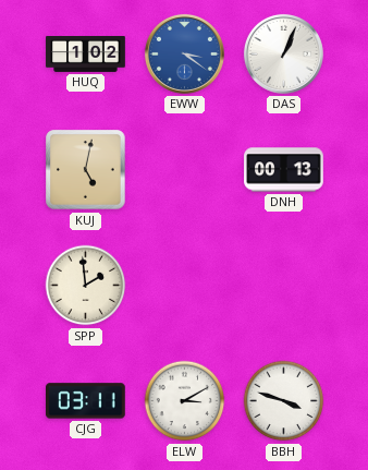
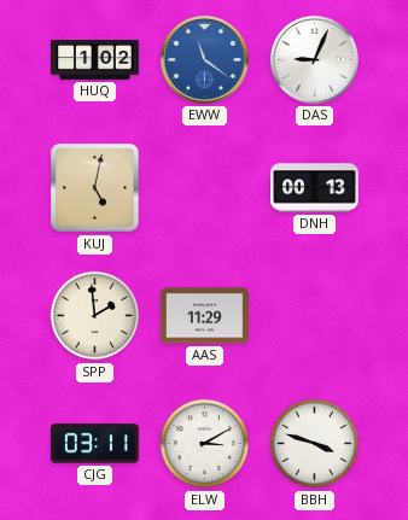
EWW: 3:21 -> 11:21 (204, 59)
DAS: 1:04 -> 9:04 (314, 59)
AAS: none -> 11:29 (205, 316)
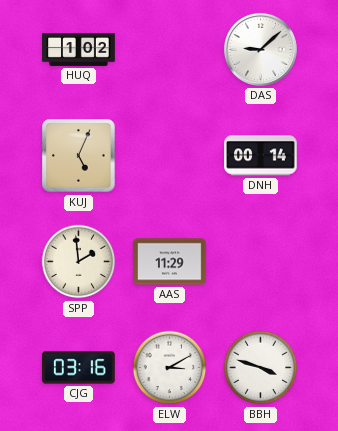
EWW: 11:21 -> none (204, 59)
DAS: 9:04 -> 9:08 (260, 49)
KUJ: 5:02 -> 5:04 (79, 156)
DNH: 00:13 -> 00:14 (261, 156)
CJG: 03:11 -> 03:16 (79, 368)
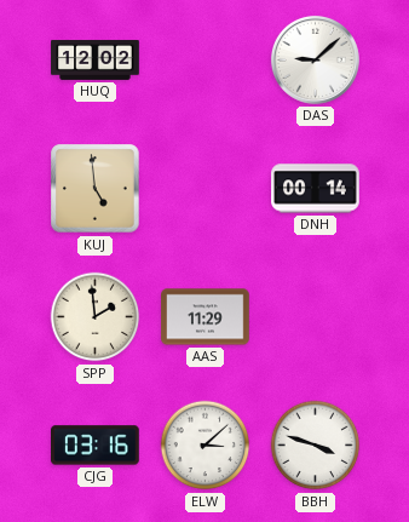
HUQ: 1:02 -> 12:02 (96, 61)
KUJ: 5:04 -> 4:59 (96, 189)
ELW: 3:10 -> 3:08 (206, 446)
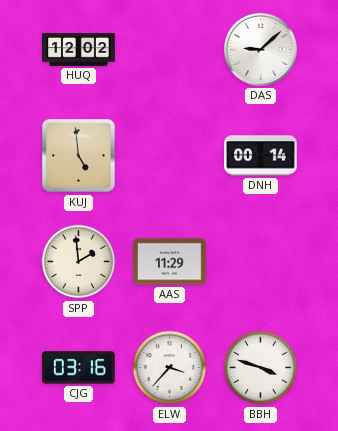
ELW: 3:08 -> 3:37 (170, 368)
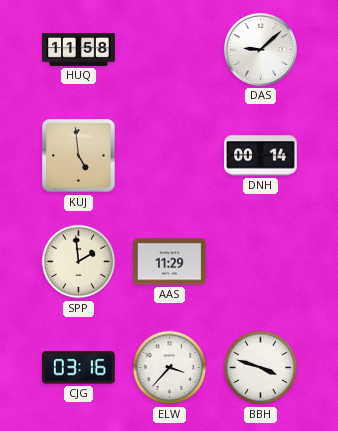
HUQ: 12:02 -> 11:58 (79, 50)
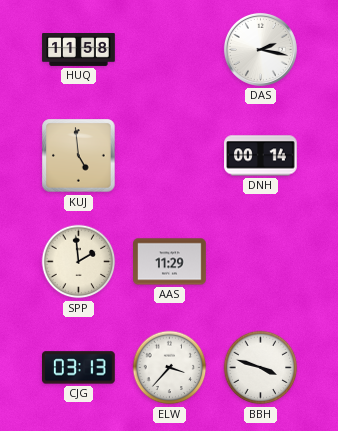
DAS: 9:08 -> 2:17 (260, 49)
CJG: 03:16 -> 03:13 (79, 368)
